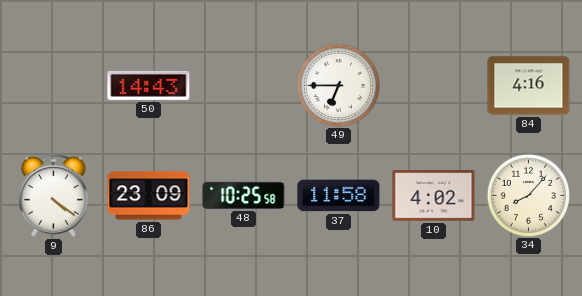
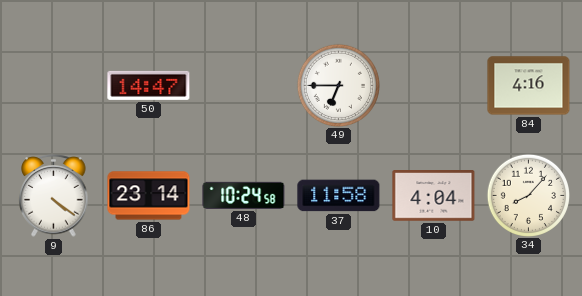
50: 14:43 -> 14:47 (149, 85)
86: 23:09 -> 23:14 (149, 196)
48: 10:25 -> 10:24 (244, 195)
10: 4:02 -> 4:04 (434, 196)
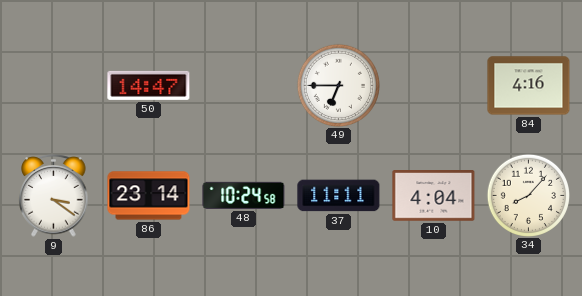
9: 4:21 -> 3:21 (54, 196)
37: 11:58 -> 11:11 (339, 196)
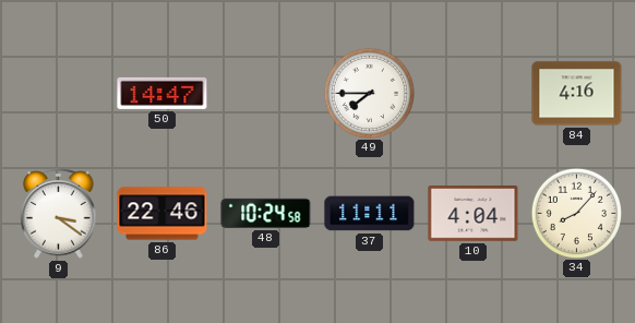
49: 6:45 -> 7:45 (369, 93)
86: 23:14 -> 22:46 (163, 214)
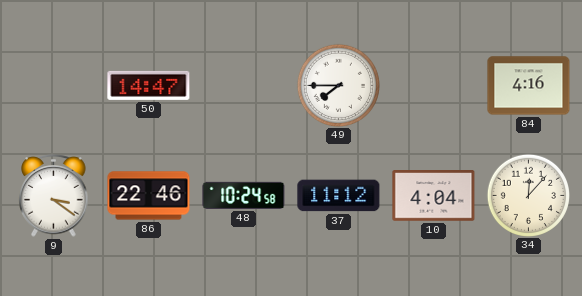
37: 11:11 -> 11:12 (339, 196)
34: 8:07 -> 12:07 (528, 195)
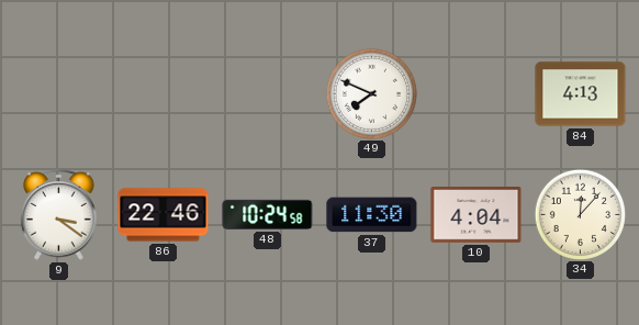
50: 14:47 -> none (149, 85)
49: 7:45 -> 7:49 (371, 93)
84: 4:16 -> 4:13 (581, 94)
37: 11:12 -> 11:30 (372, 215)
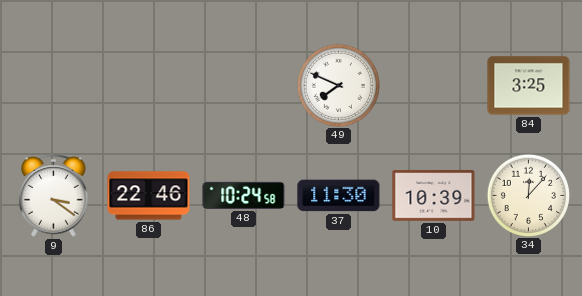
84: 4:13 -> 3:25 (529, 86)
10: 4:04 -> 10:39 (434, 196)
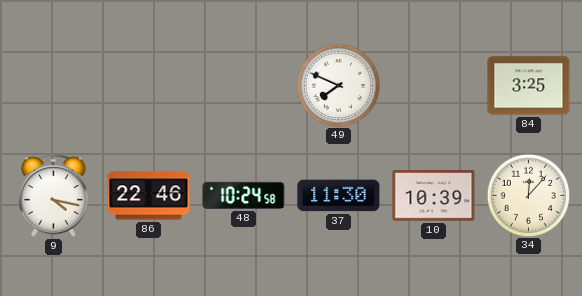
9: 3:21 -> 4:17 (54, 196)
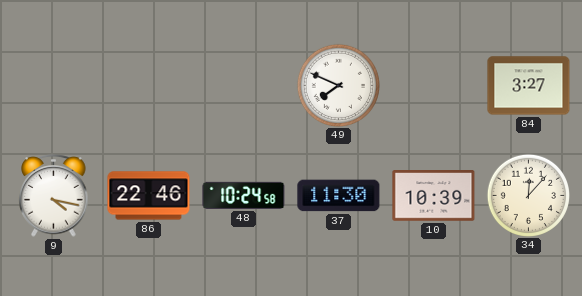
84: 3:25 -> 3:27 (529, 86)
